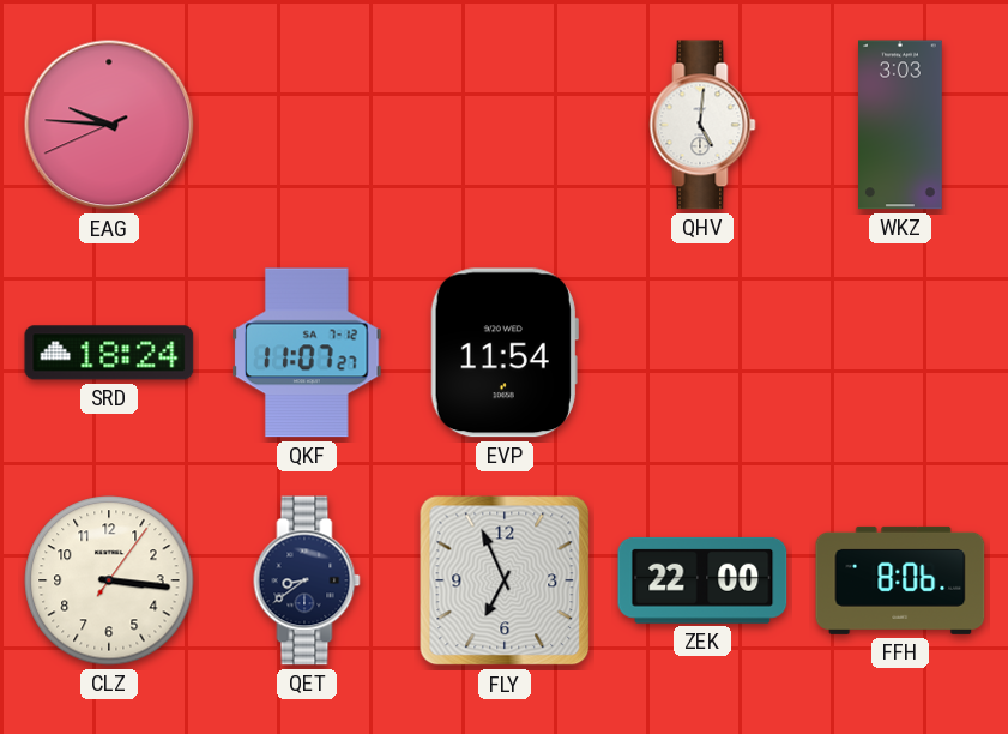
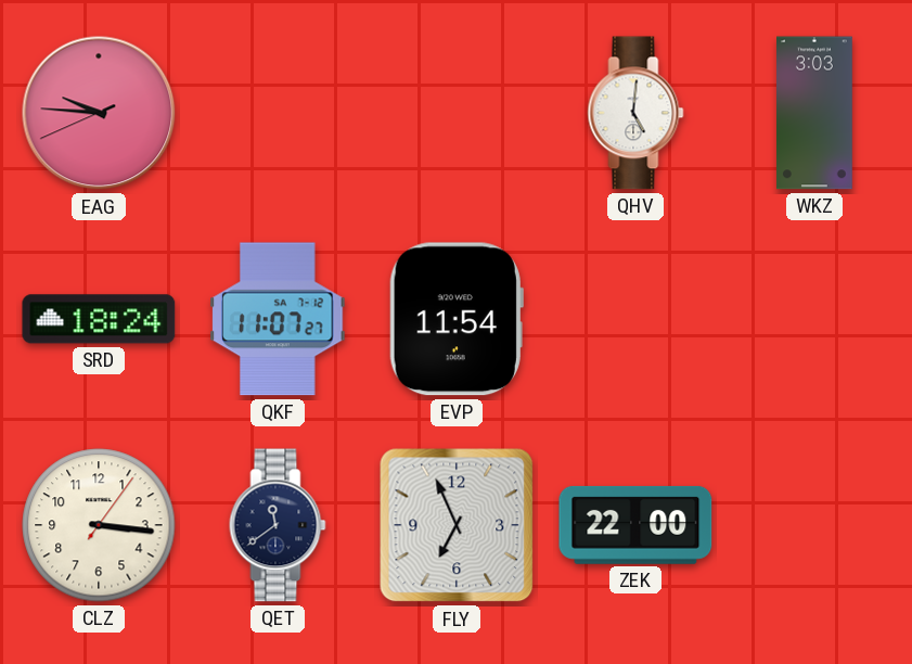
QET: 8:39 -> 11:39 (278, 525)
FFH: 8:06 -> none (900, 580)
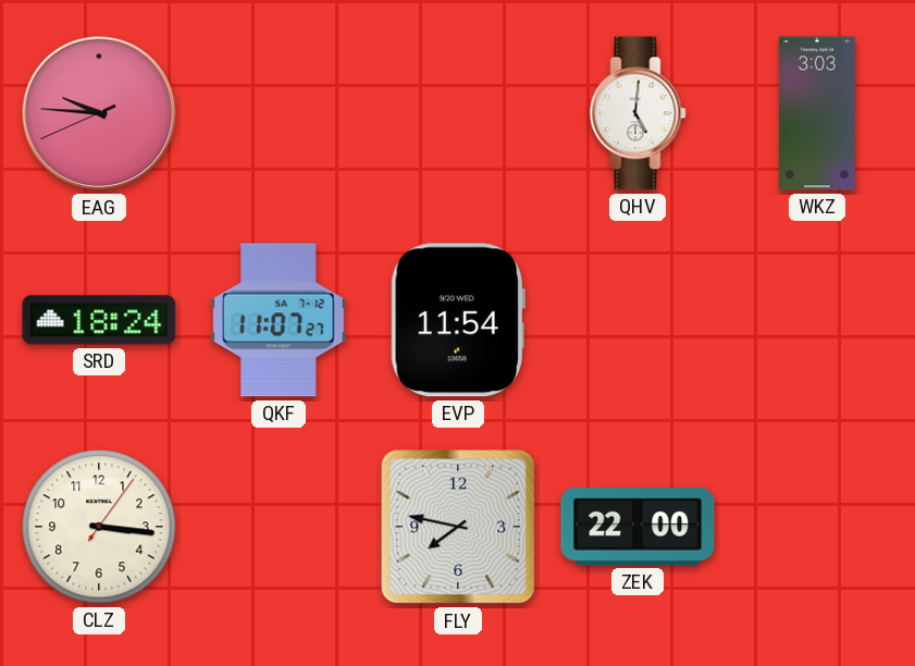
QET: 11:39 -> none (278, 525)
FLY: 6:56 -> 7:47 (458, 527)
